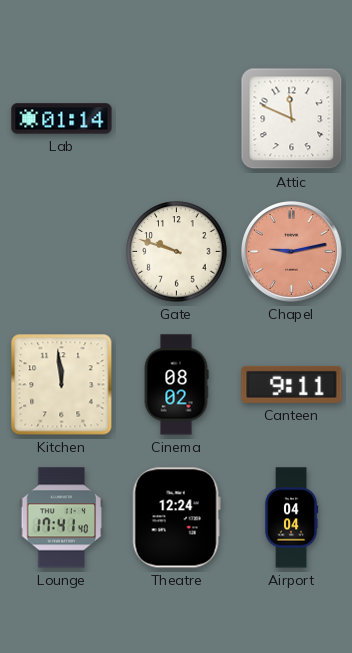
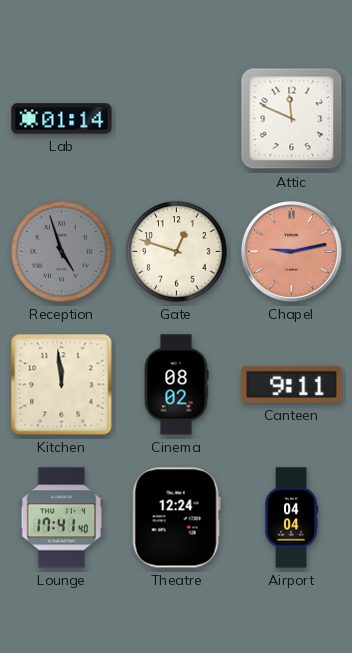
Reception: none -> 4:57 (62, 252)
Gate: 9:48 -> 12:48 (177, 252)
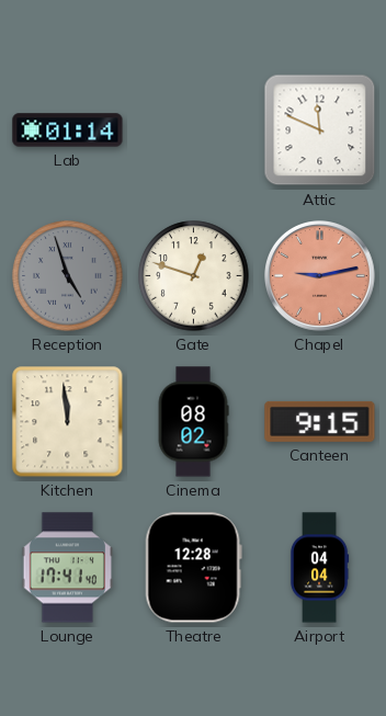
Canteen: 9:11 -> 9:15 (320, 421)
Theatre: 12:24 -> 12:28 (193, 568)
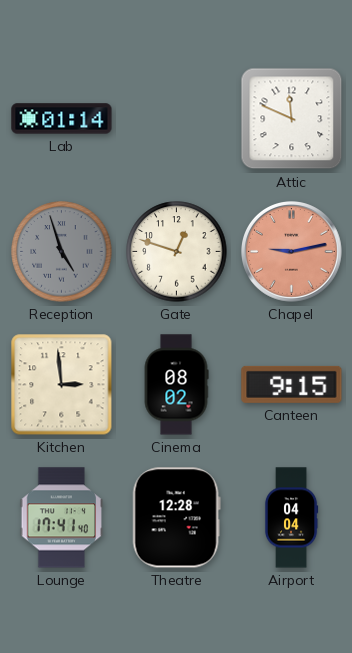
Kitchen: 11:59 -> 2:59 (62, 385)
